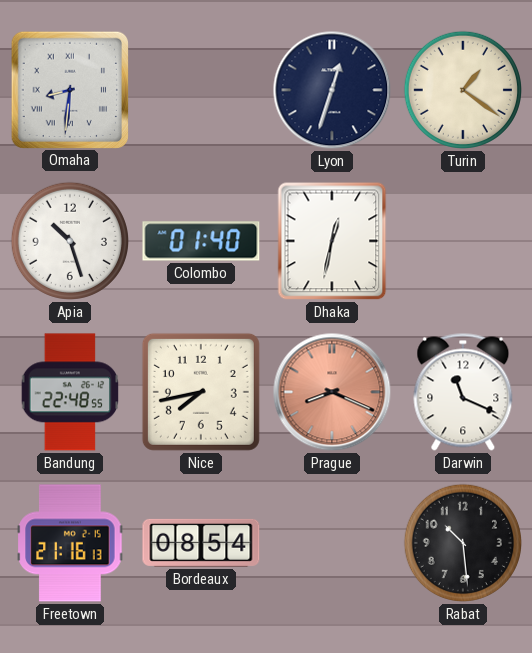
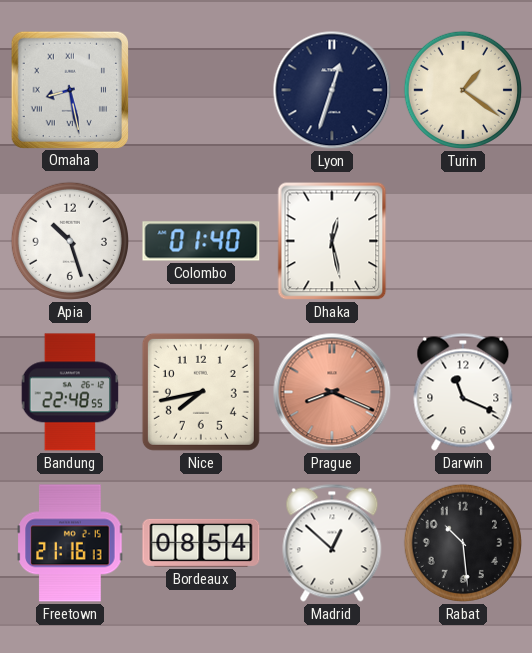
Omaha: 8:31 -> 8:28 (69, 89)
Dhaka: 12:32 -> 12:28 (332, 241)
Madrid: none -> 12:52 (332, 543)
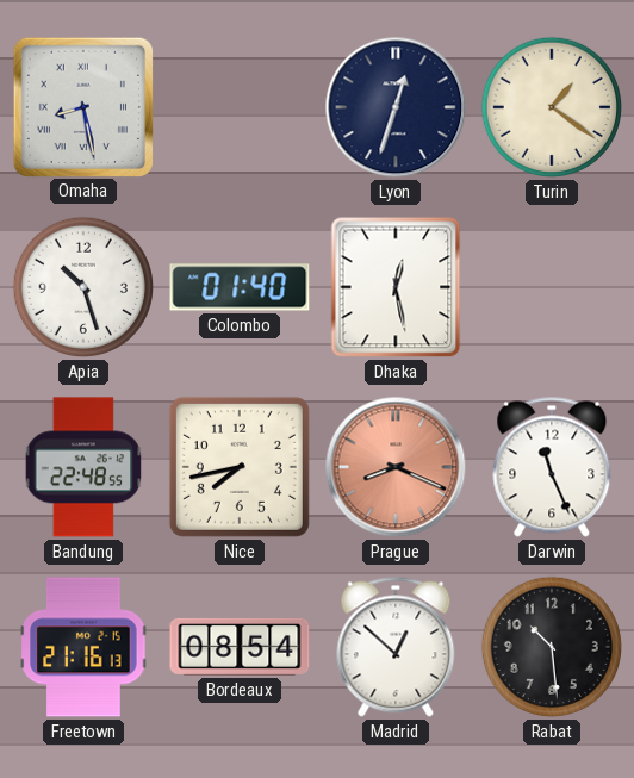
Darwin: 11:19 -> 11:26 (552, 467)
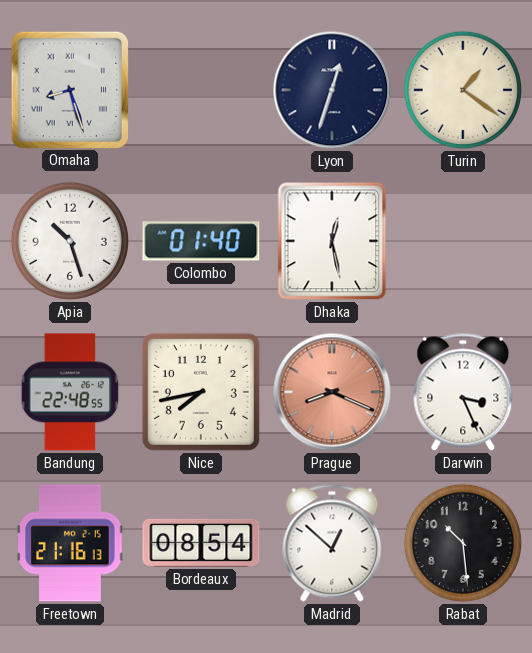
Omaha: 8:28 -> 8:27 (69, 89)
Darwin: 11:26 -> 3:26 (463, 392)
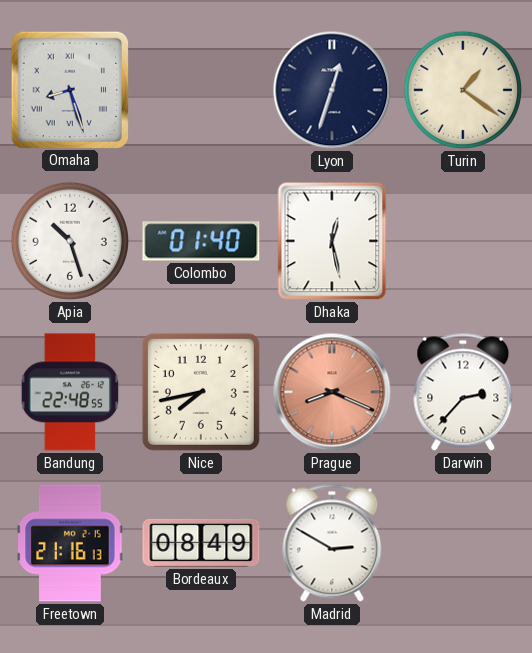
Darwin: 3:26 -> 2:37 (463, 392)
Bordeaux: 08:54 -> 08:49 (201, 543)
Madrid: 12:52 -> 2:50 (332, 543)
Rabat: 10:29 -> none (463, 543)
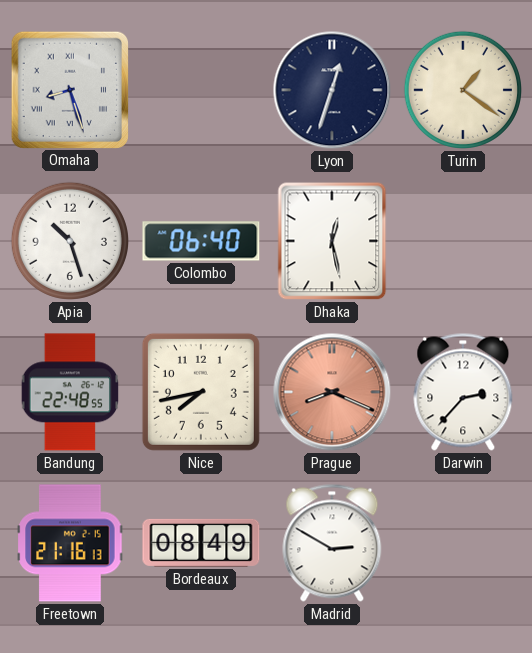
Colombo: 01:40 -> 06:40 (201, 241)
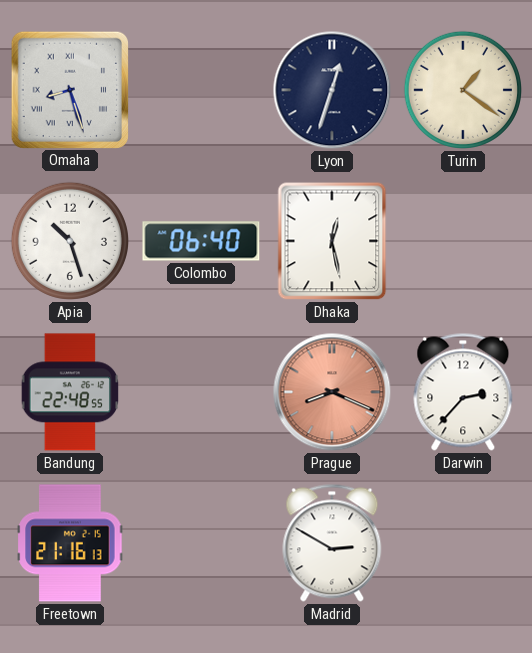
Nice: 7:43 -> none (201, 392)
Bordeaux: 08:49 -> none (201, 543)
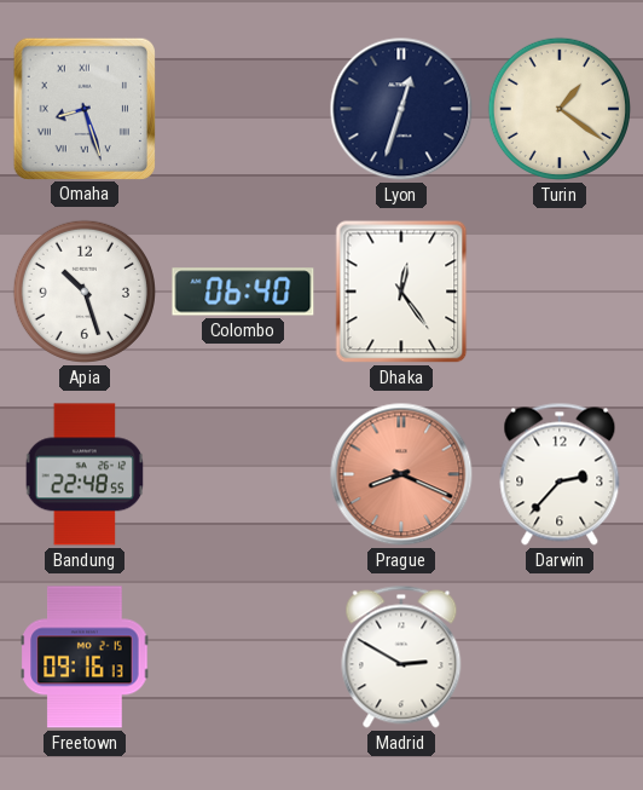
Dhaka: 12:28 -> 12:24 (401, 292)
Freetown: 21:16 -> 09:16 (85, 657)
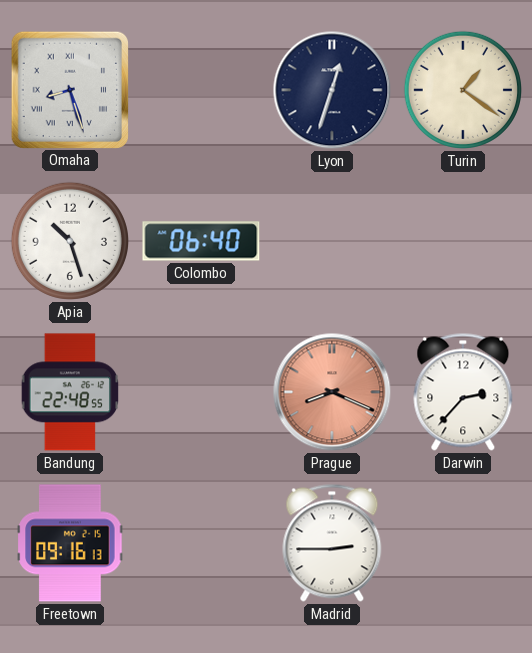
Dhaka: 12:24 -> none (401, 292)
Madrid: 2:50 -> 2:45 (332, 543)
